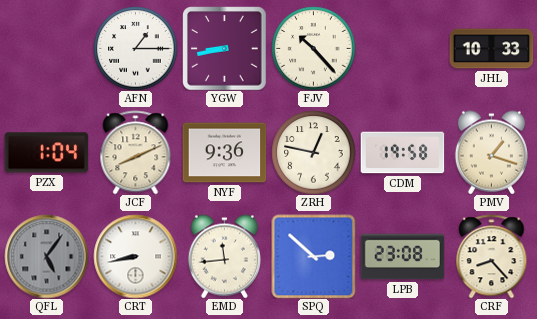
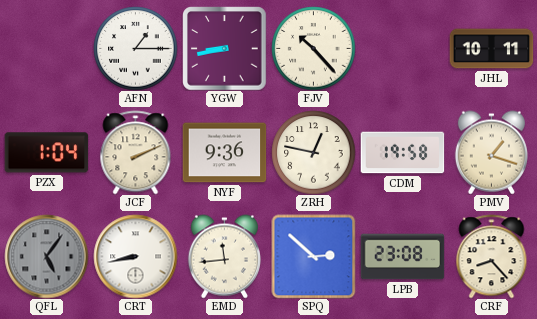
JHL: 10:33 -> 10:11 (491, 49)
JCF: 8:11 -> 2:11 (136, 152)
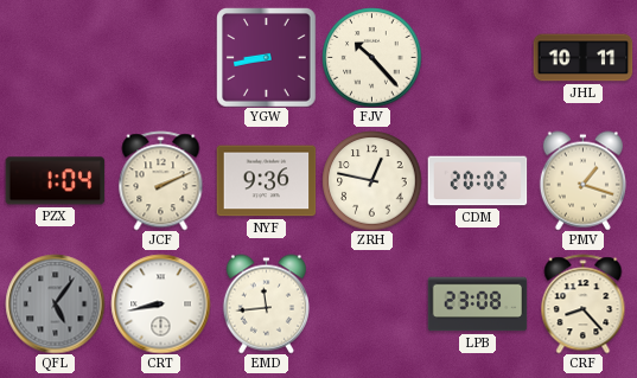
AFN: 1:15 -> none (135, 48)
CDM: 19:58 -> 20:02 (477, 181)
SPQ: 2:52 -> none (313, 256)
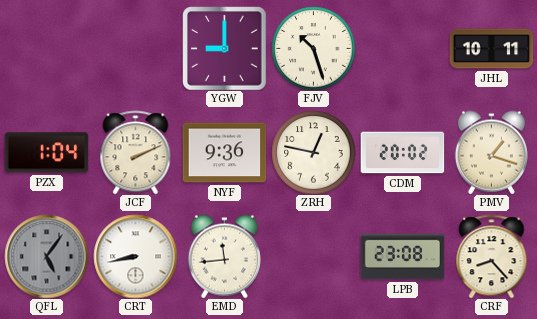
YGW: 8:43 -> 9:00 (224, 48)
FJV: 10:23 -> 10:27 (313, 48)
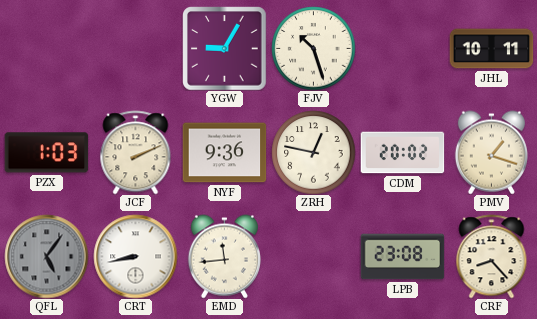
YGW: 9:00 -> 9:05 (224, 48)
PZX: 1:04 -> 1:03 (46, 153)
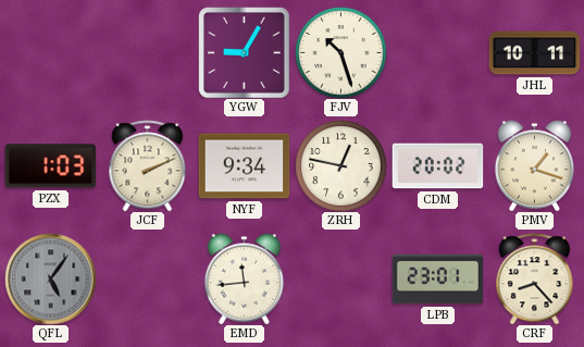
NYF: 9:36 -> 9:34 (244, 166)
CRT: 8:43 -> none (135, 256)
LPB: 23:08 -> 23:01 (437, 280)
